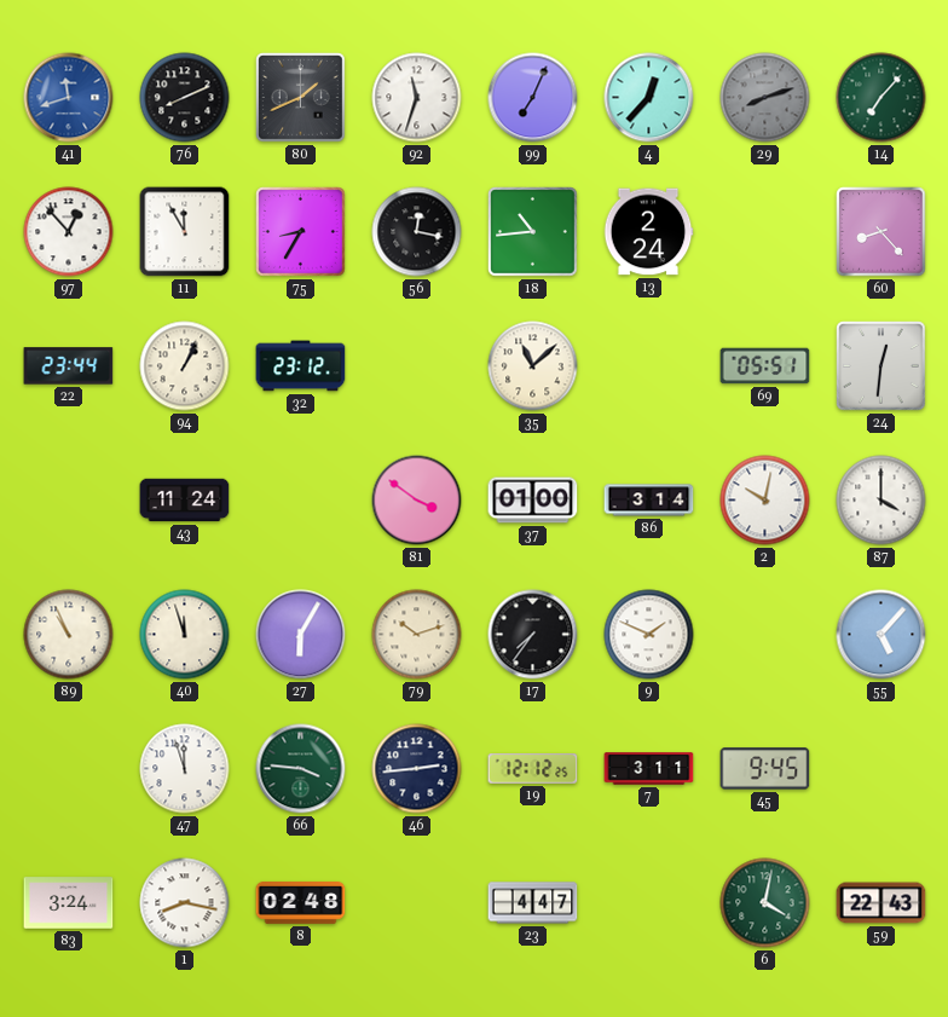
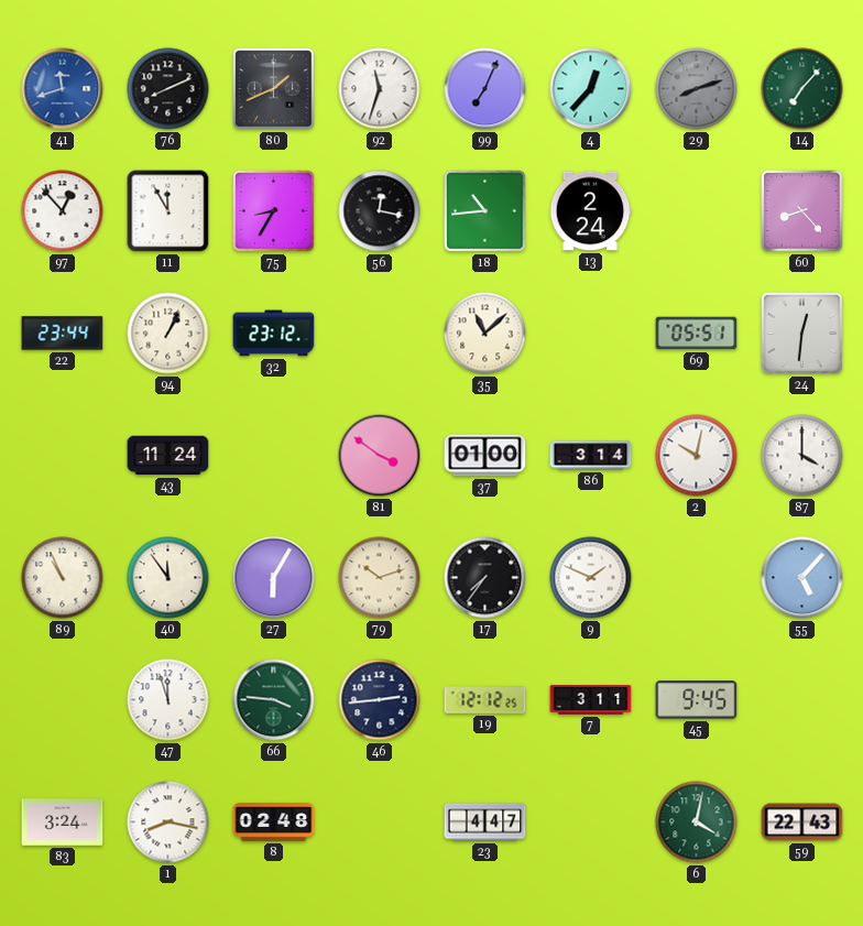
40: 11:57 -> 11:54 (168, 578)
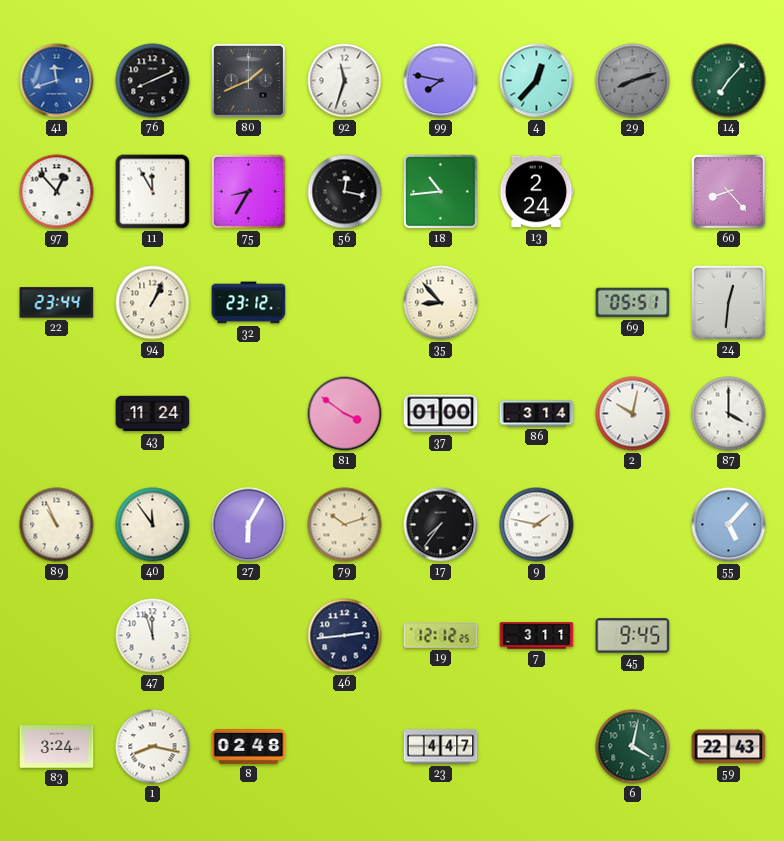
99: 7:04 -> 7:47 (441, 81)
35: 11:08 -> 8:53 (441, 303)
9: 1:49 -> 1:47 (537, 525)
66: 3:46 -> none (274, 700)
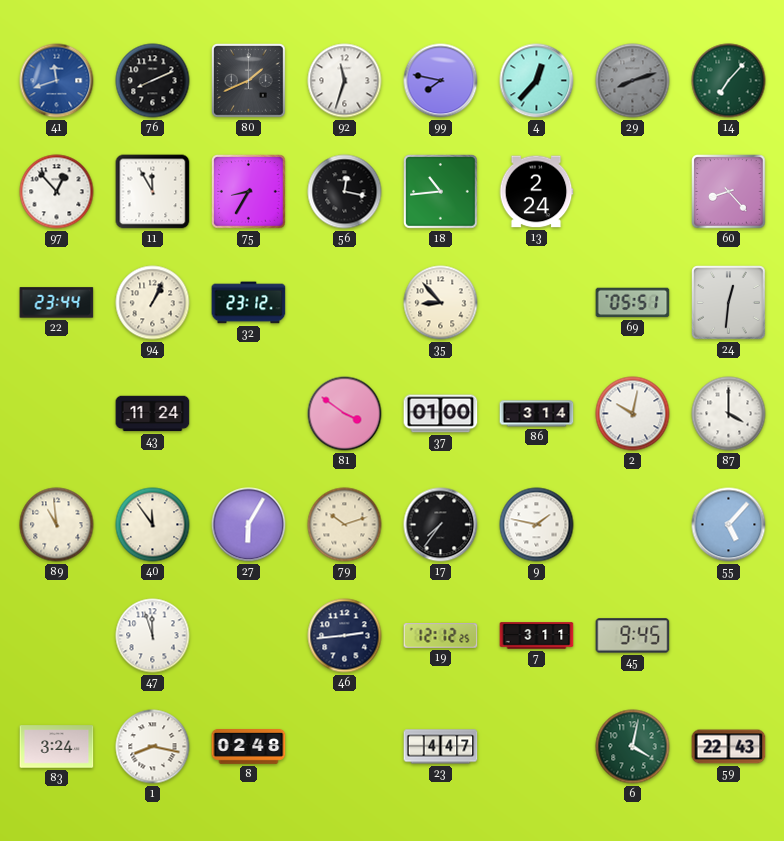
89: 10:56 -> 10:59 (57, 525)
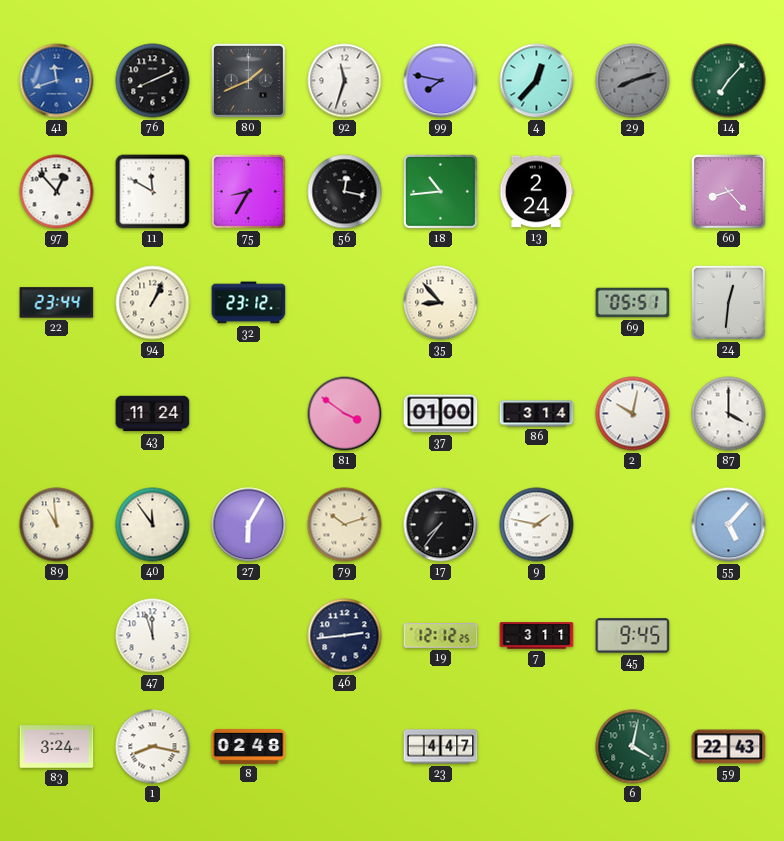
11: 11:55 -> 11:50 (153, 192)
